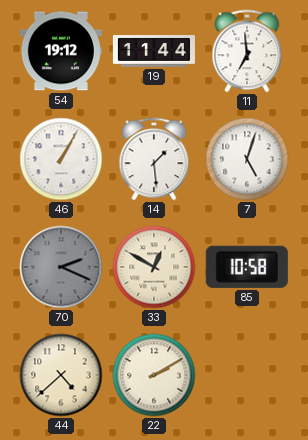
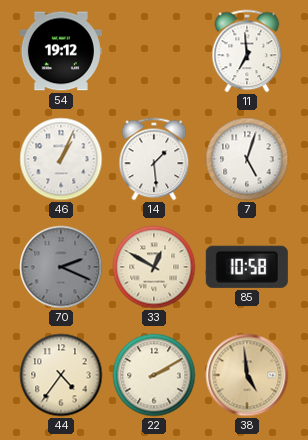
19: 11:44 -> none (154, 52)
46: 1:05 -> 1:04 (61, 159)
44: 4:38 -> 4:36 (61, 375)
38: none -> 4:59 (247, 375)
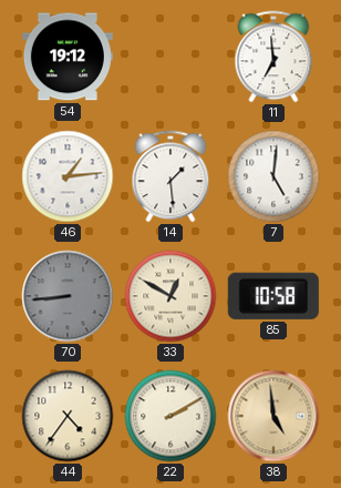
46: 1:04 -> 1:14 (68, 176)
7: 5:03 -> 5:01 (273, 176)
70: 2:19 -> 8:44 (68, 296)
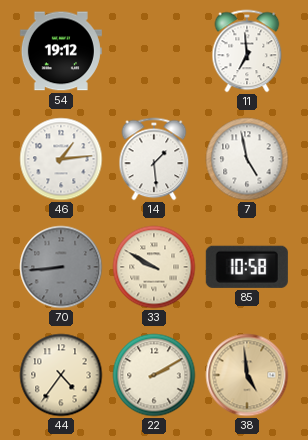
7: 5:01 -> 4:58 (247, 159)
33: 12:50 -> 9:50 (154, 267)
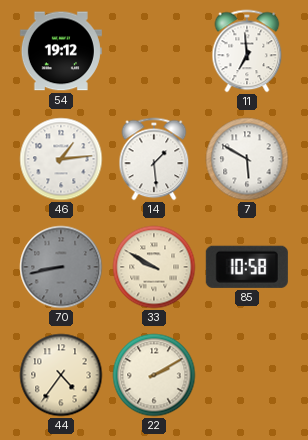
7: 4:58 -> 5:50 (247, 159)
70: 8:44 -> 8:43 (61, 267)
38: 4:59 -> none (247, 375)
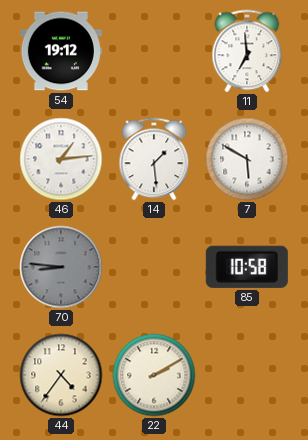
70: 8:43 -> 8:46 (61, 267)
33: 9:50 -> none (154, 267)
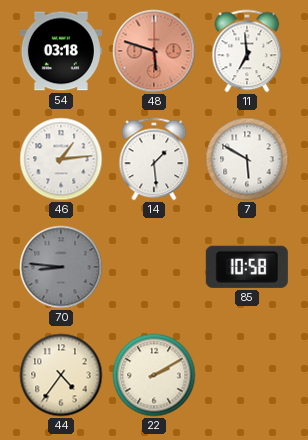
54: 19:12 -> 03:18 (61, 51)
48: none -> 5:48 (154, 51)
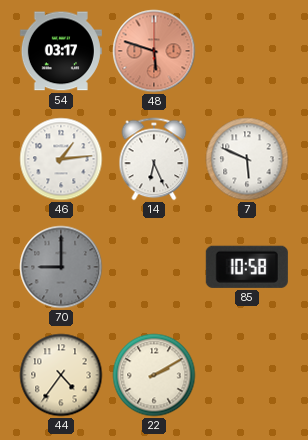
54: 03:18 -> 03:17 (61, 51)
11: 6:59 -> none (247, 51)
14: 1:29 -> 6:26 (154, 159)
7: 5:50 -> 5:49 (247, 159)
70: 8:46 -> 9:00 (61, 267)
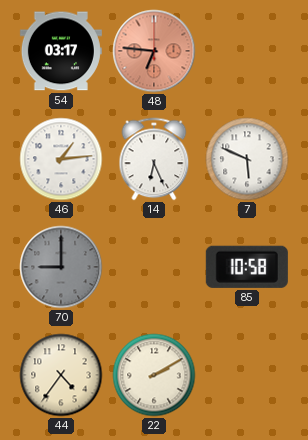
48: 5:48 -> 6:46 (154, 51)
